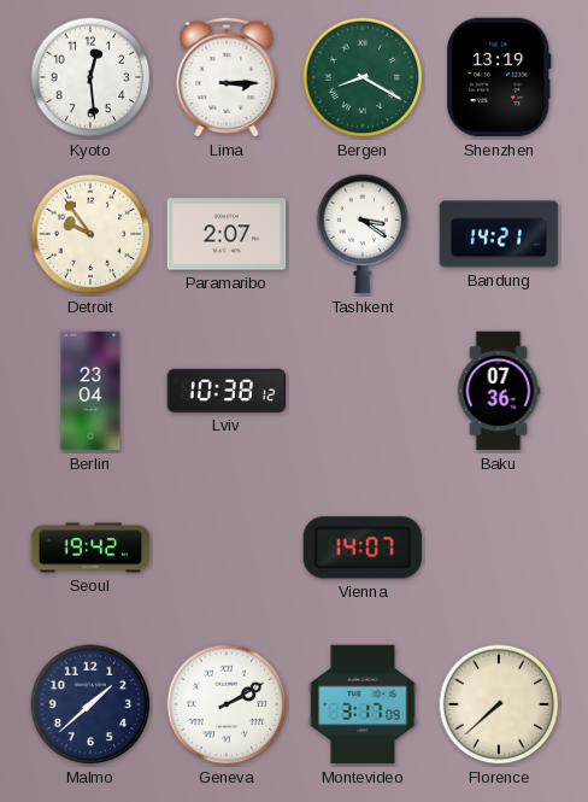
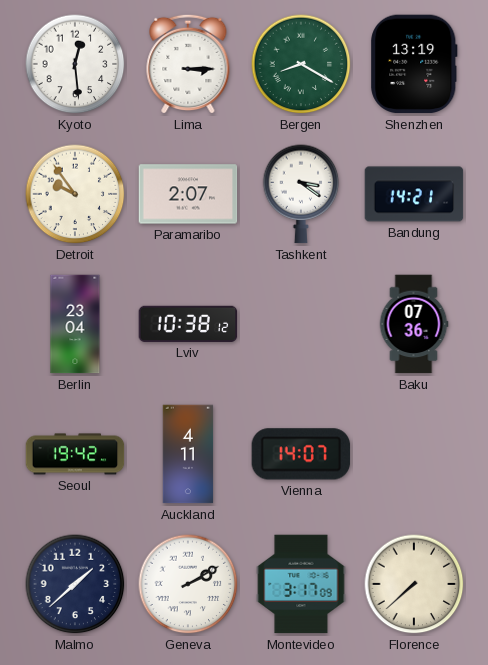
Auckland: none -> 4:11 (188, 454)
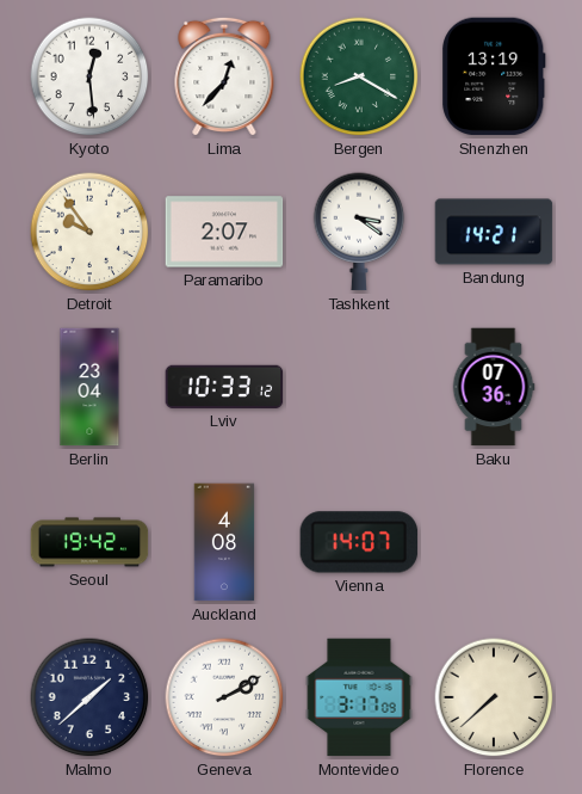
Lima: 3:15 -> 12:37 (224, 76)
Lviv: 10:38 -> 10:33 (224, 387)
Auckland: 4:11 -> 4:08 (224, 542)
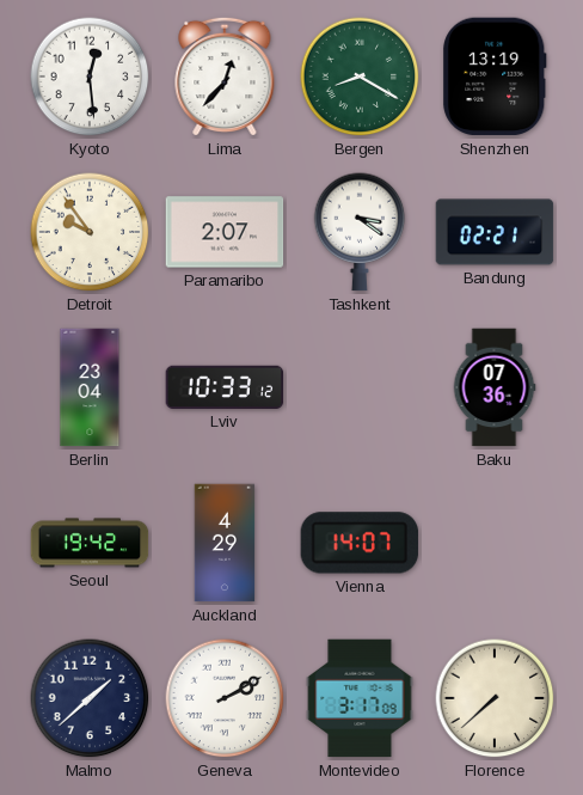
Bandung: 14:21 -> 02:21 (495, 232)
Auckland: 4:08 -> 4:29 (225, 543)
